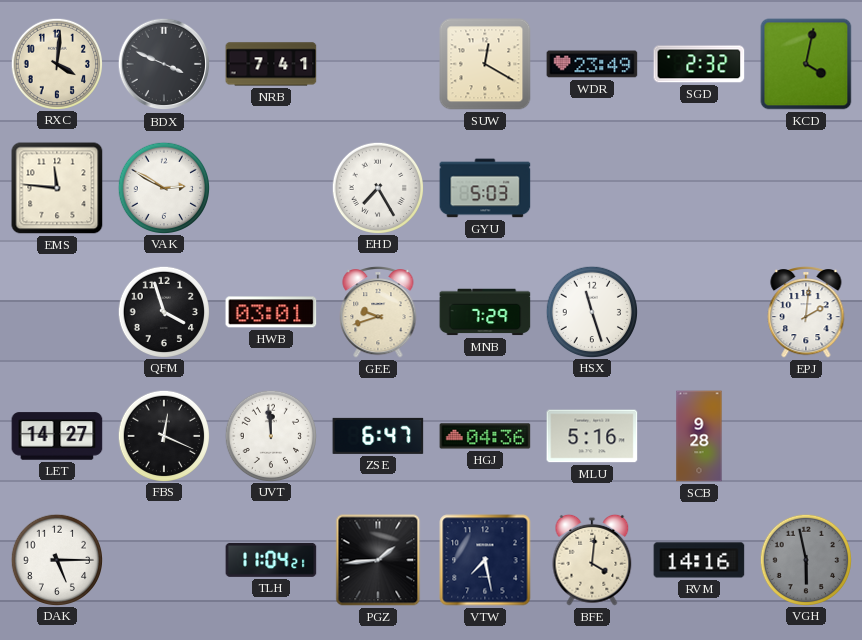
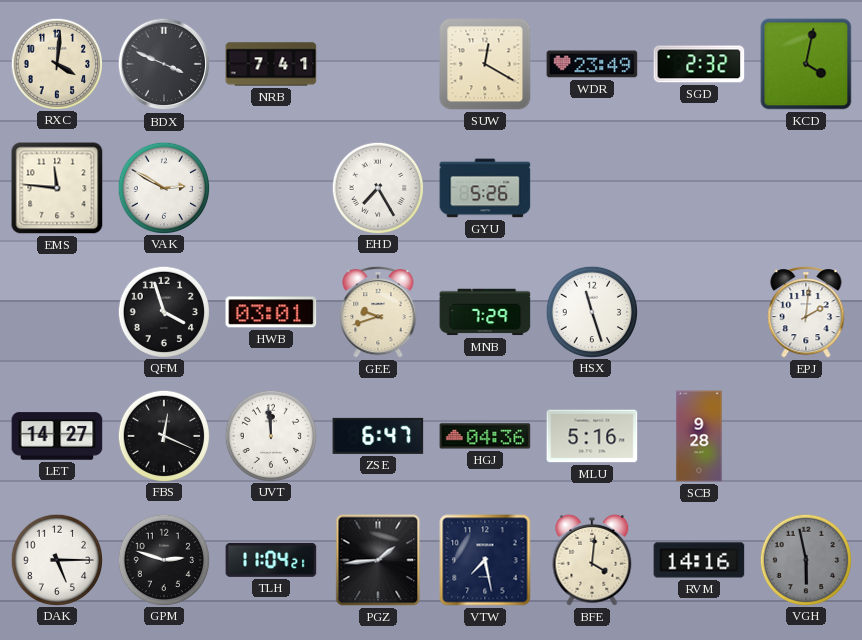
GYU: 5:03 -> 5:26 (485, 188)
GPM: none -> 2:48 (163, 559)
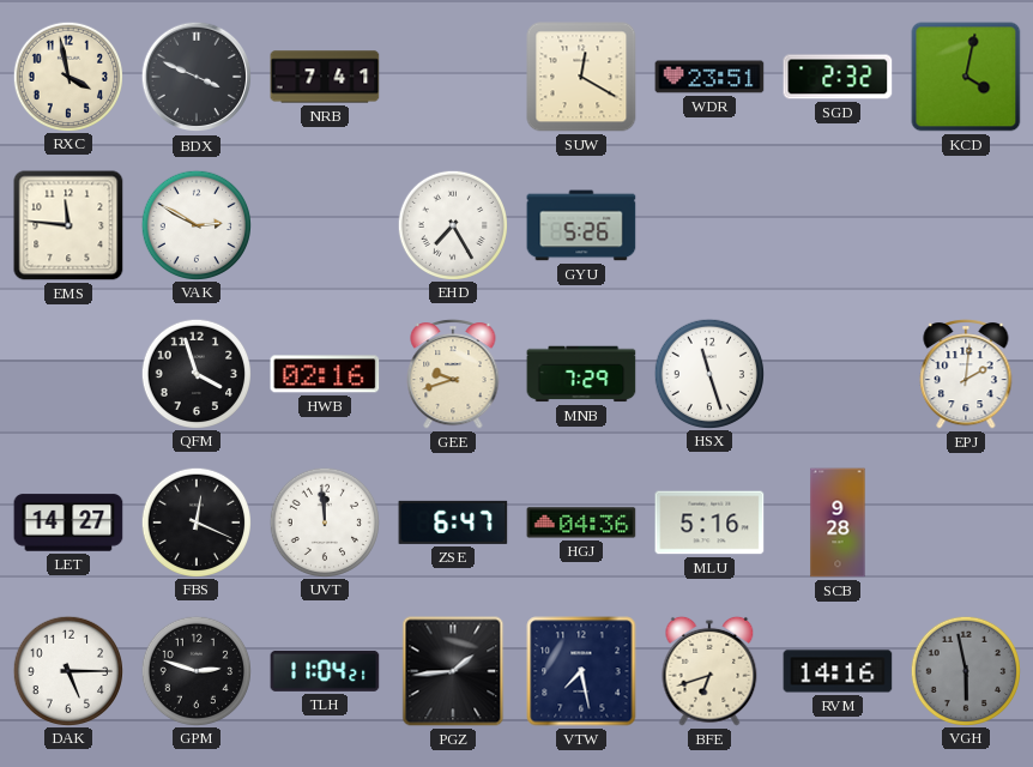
RXC: 4:01 -> 3:58 (67, 76)
WDR: 23:49 -> 23:51 (709, 77)
HWB: 03:01 -> 02:16 (325, 374)
BFE: 4:01 -> 6:42 (709, 671)
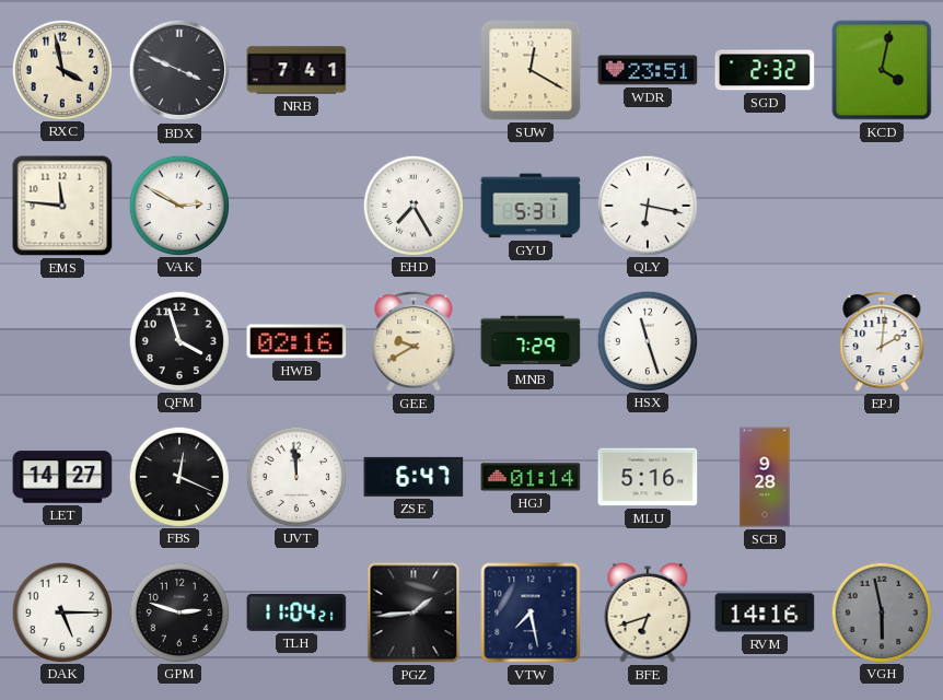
GYU: 5:26 -> 5:31 (531, 206)
QLY: none -> 6:17 (647, 205)
GEE: 9:42 -> 9:40 (414, 342)
HGJ: 04:36 -> 01:14 (531, 477)
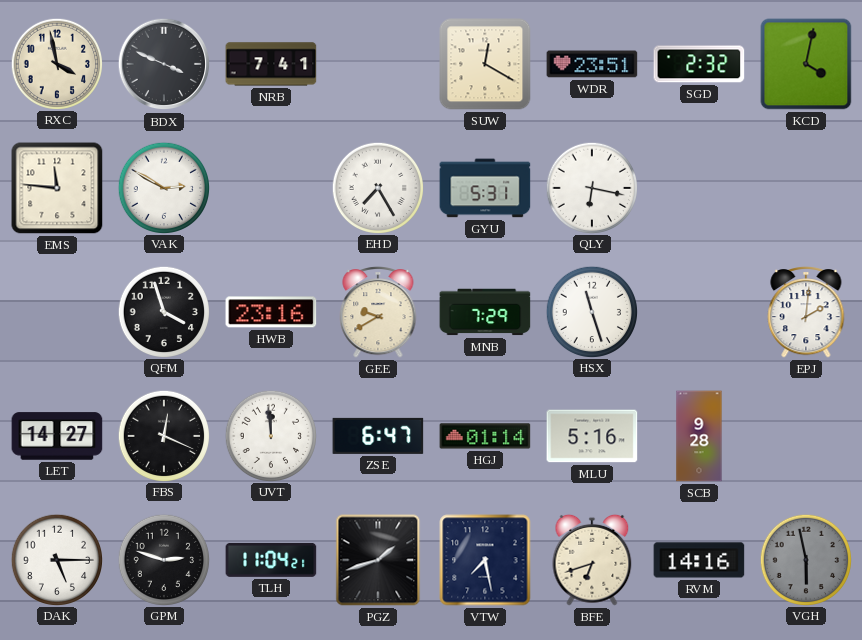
HWB: 02:16 -> 23:16 (271, 312)
PGZ: 1:44 -> 1:42 (378, 560)
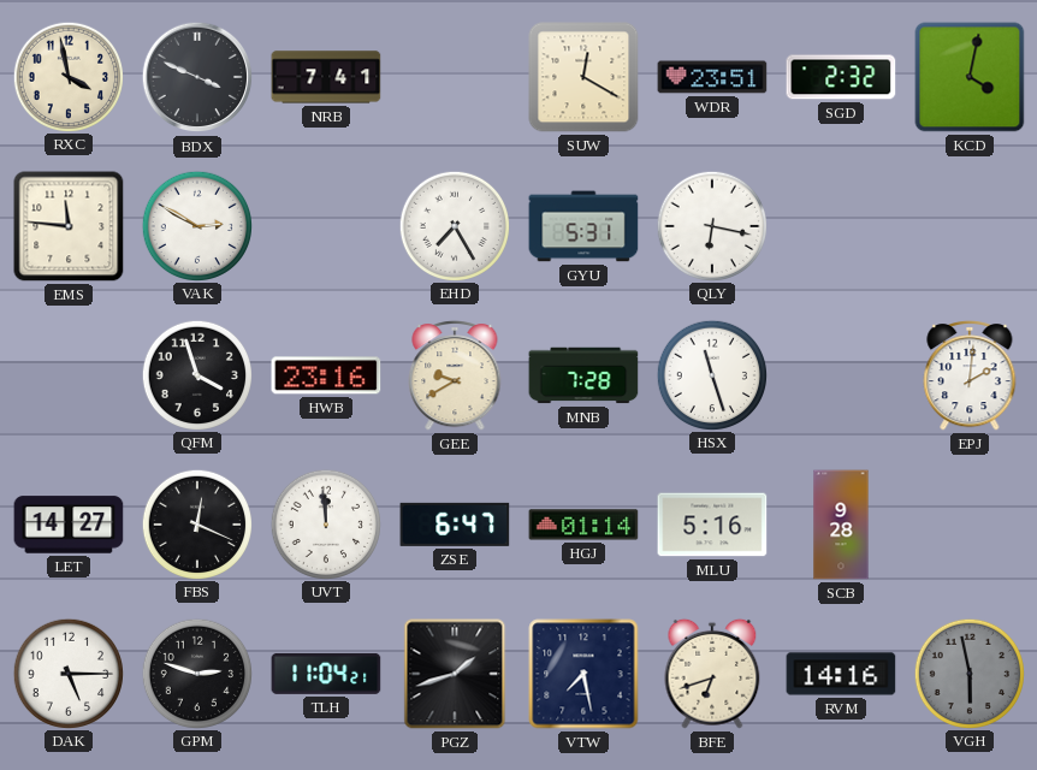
MNB: 7:29 -> 7:28 (583, 375)
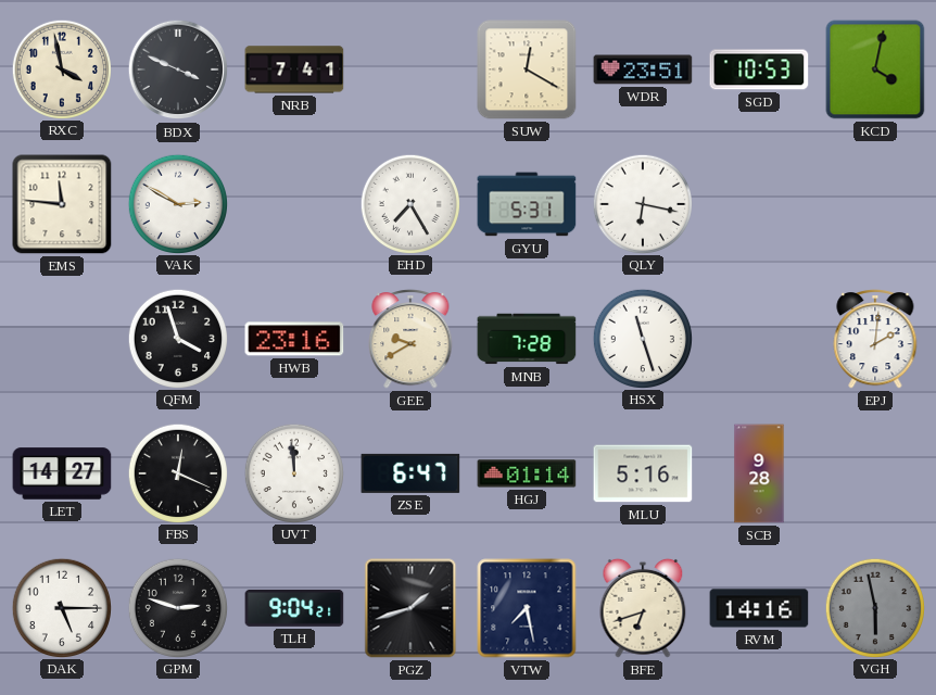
SGD: 2:32 -> 10:53 (759, 69)
TLH: 11:04 -> 9:04 (294, 608)
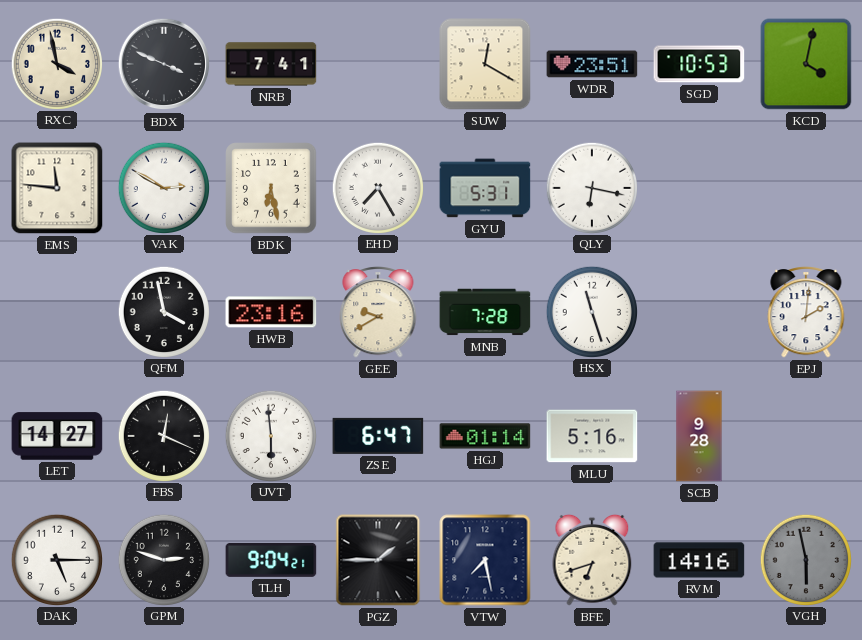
BDK: none -> 6:28 (271, 188)
QFM: 3:57 -> 3:58 (163, 311)
UVT: 11:59 -> 5:59 (270, 435)
PGZ: 1:42 -> 1:45 (378, 560)
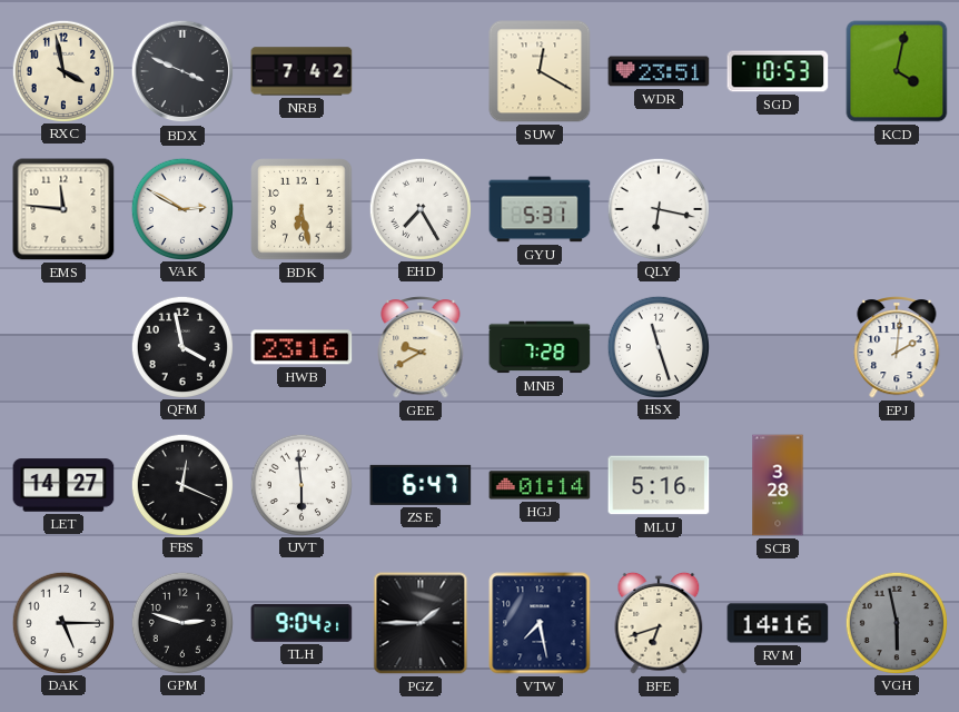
NRB: 7:41 -> 7:42 (301, 71)
SCB: 9:28 -> 3:28 (778, 485)
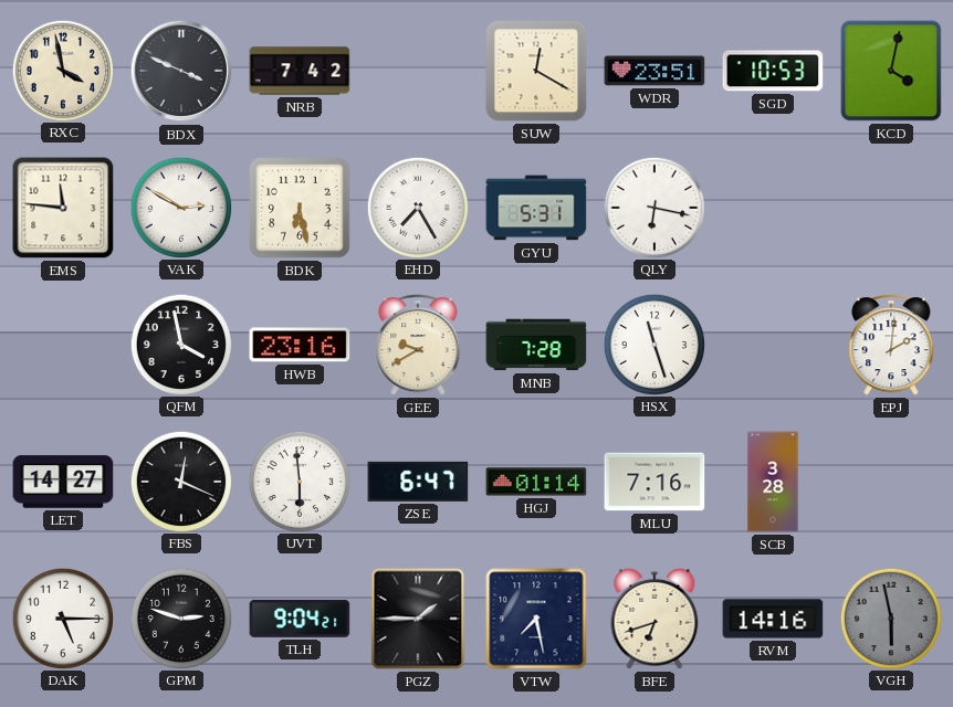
MLU: 5:16 -> 7:16 (654, 482)
